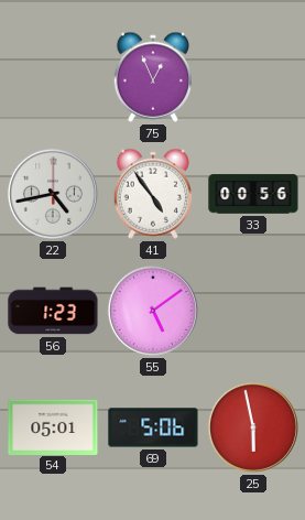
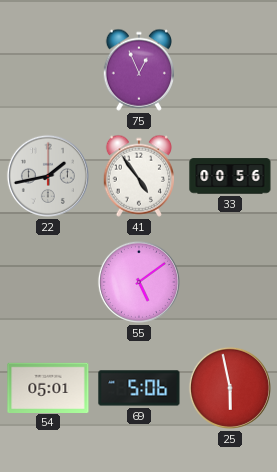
22: 4:43 -> 1:43 (48, 176)
56: 1:23 -> none (53, 311)
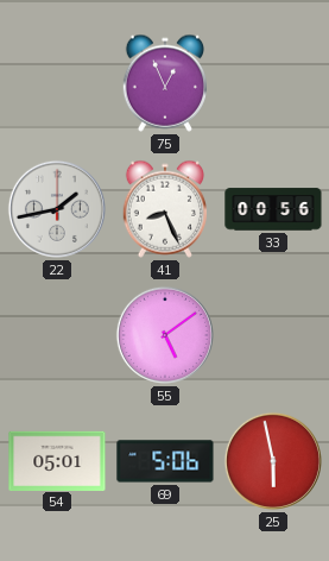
41: 4:54 -> 8:26 (164, 209)
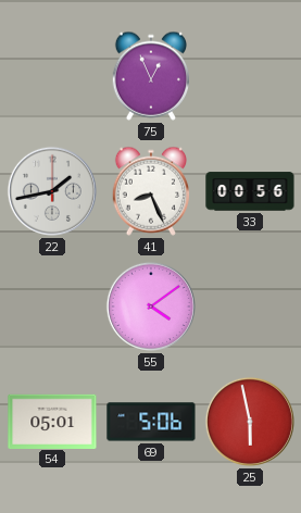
55: 5:09 -> 4:09 (151, 306)
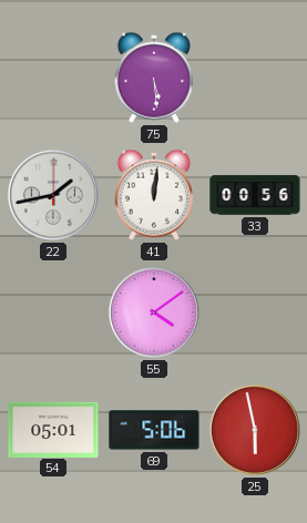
75: 12:56 -> 5:29 (153, 78)
41: 8:26 -> 12:01 (153, 195)
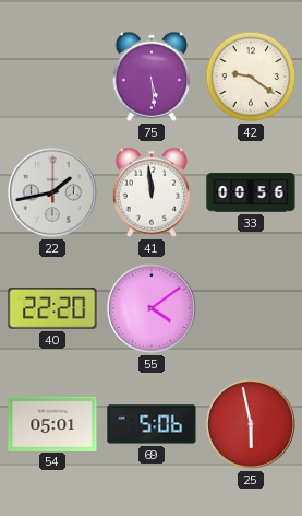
42: none -> 9:21 (251, 77)
41: 12:01 -> 11:59 (150, 192)
40: none -> 22:20 (52, 308)
